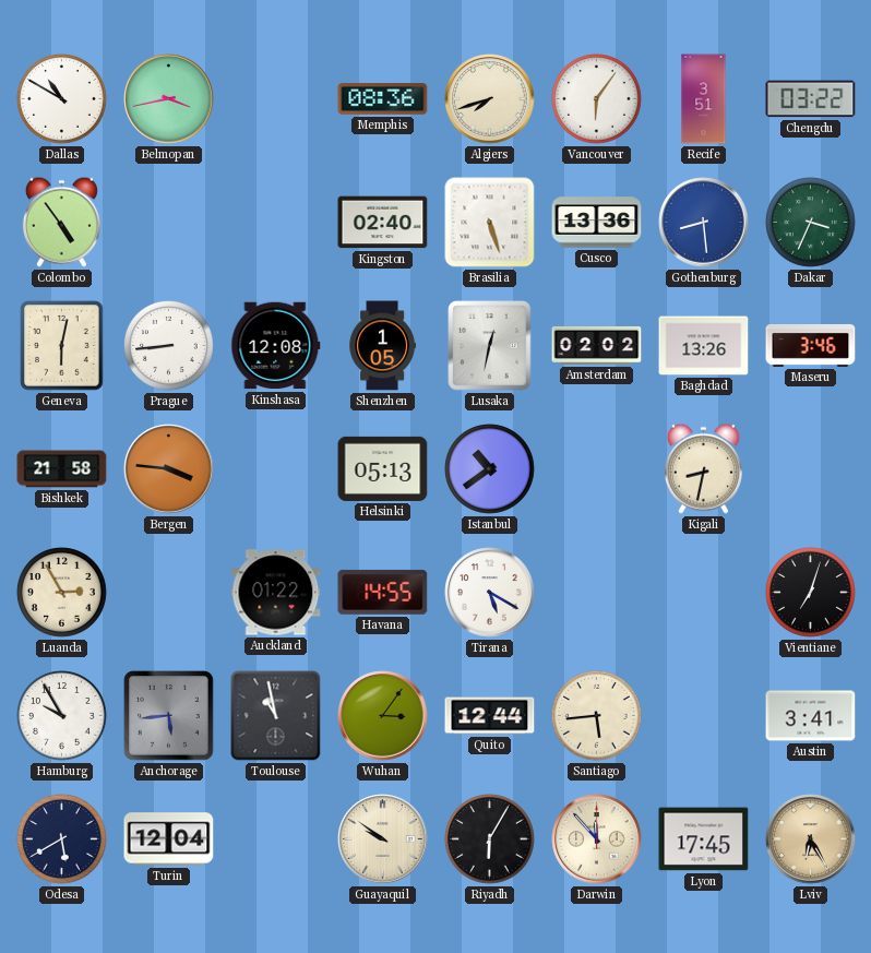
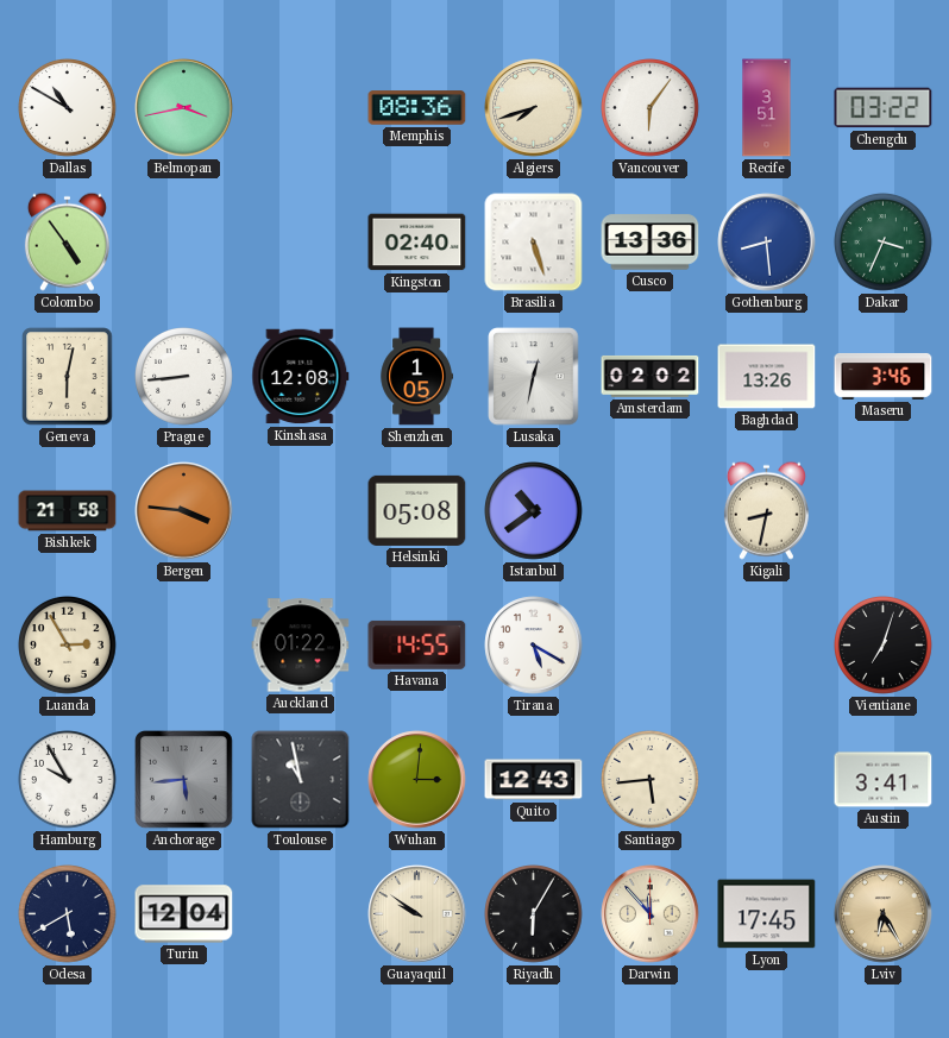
Helsinki: 05:13 -> 05:08 (417, 510)
Wuhan: 3:06 -> 3:01 (417, 780)
Quito: 12:44 -> 12:43 (534, 780)
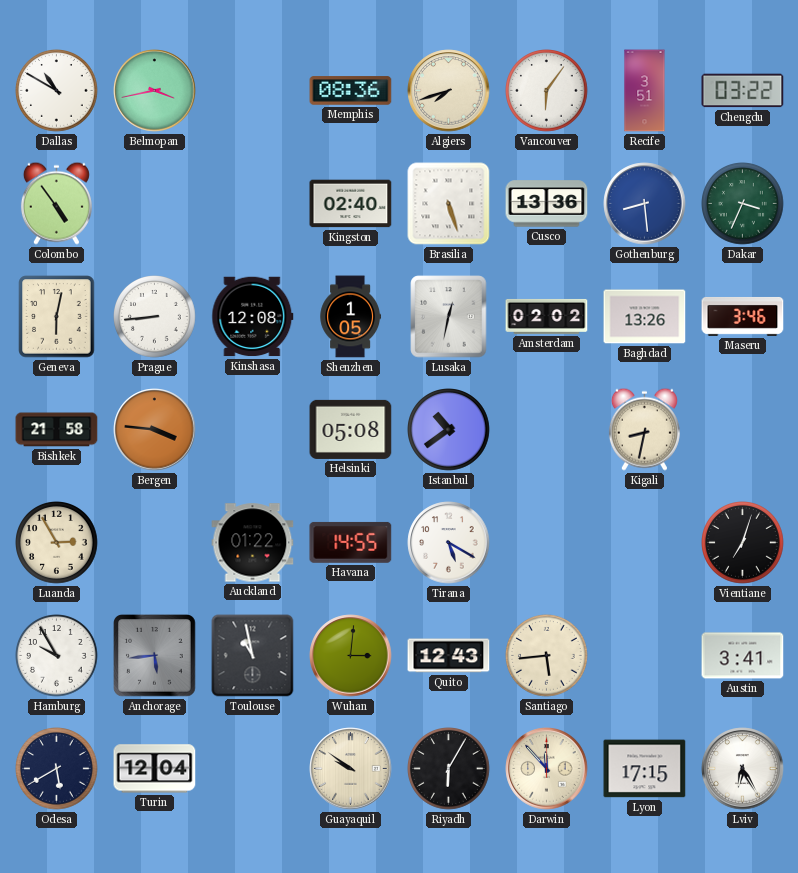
Lyon: 17:45 -> 17:15 (645, 769)
Lviv dial: champagne -> white (743, 769)
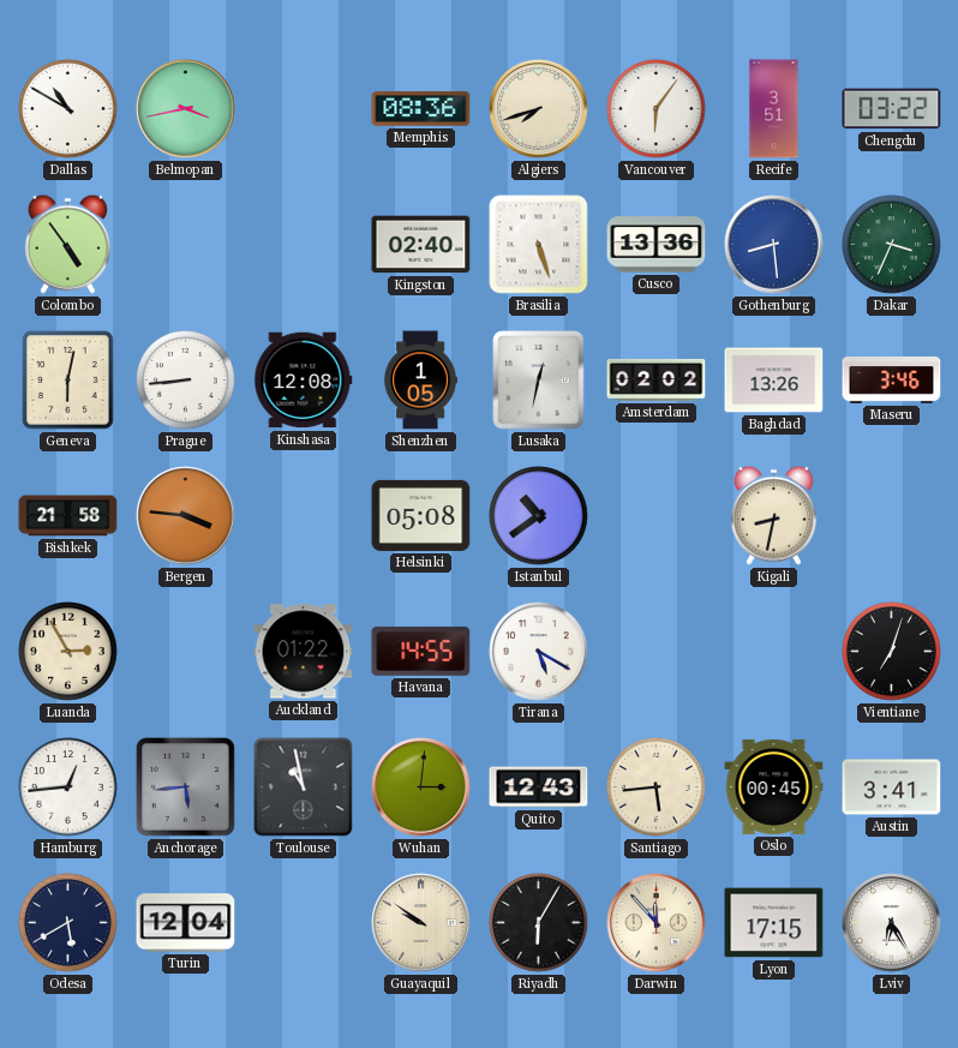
Hamburg: 9:55 -> 12:44 (68, 788)
Oslo: none -> 00:45 (774, 786)
